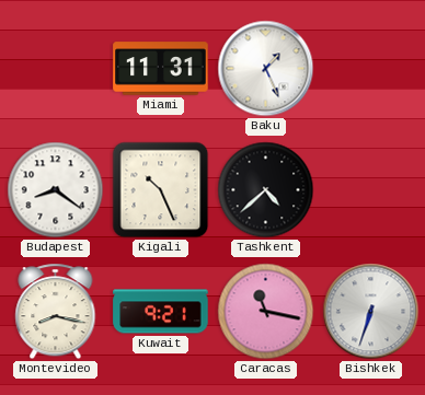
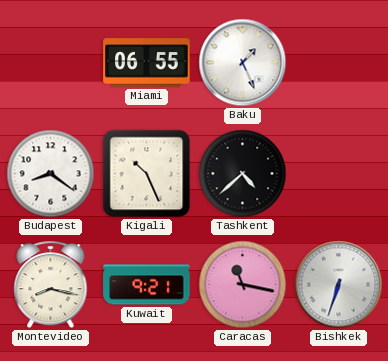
Miami: 11:31 -> 06:55 (147, 63)
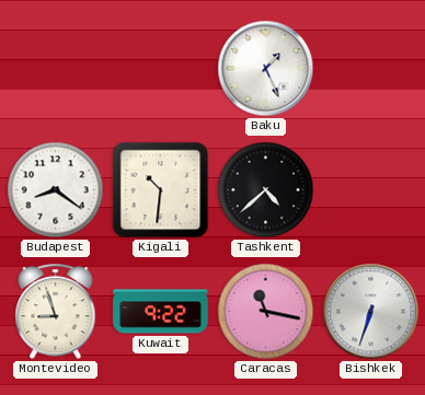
Miami: 06:55 -> none (147, 63)
Kigali: 10:26 -> 10:31 (161, 190)
Montevideo: 8:17 -> 8:57 (56, 312)
Kuwait: 9:21 -> 9:22 (161, 312)
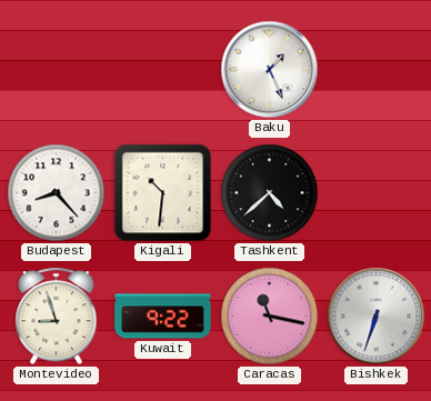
Budapest: 8:21 -> 8:23 (57, 193)
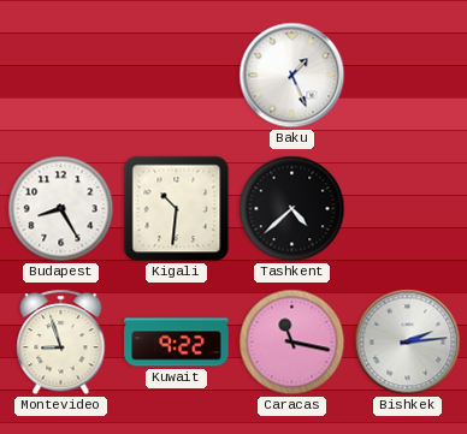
Budapest: 8:23 -> 8:25 (61, 209)
Bishkek: 6:33 -> 2:14 (408, 343)
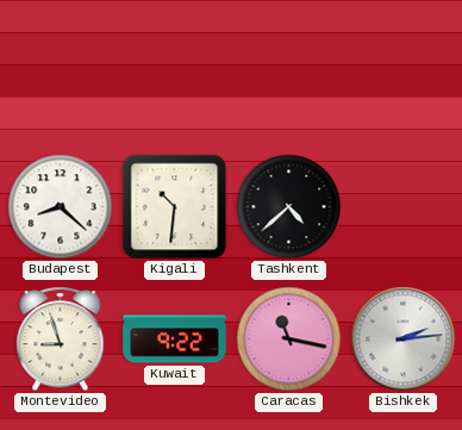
Baku: 1:26 -> none (292, 76)
Budapest: 8:25 -> 8:22 (61, 207)
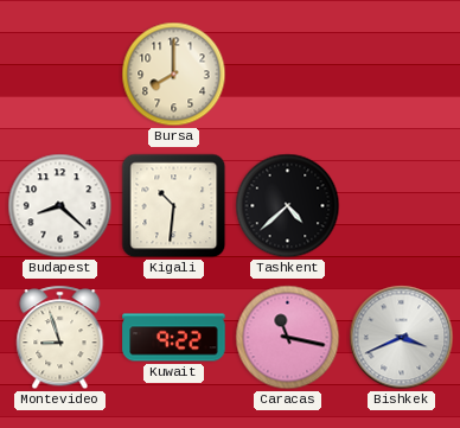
Bursa: none -> 8:00 (174, 75)
Bishkek: 2:14 -> 3:41 (402, 338)
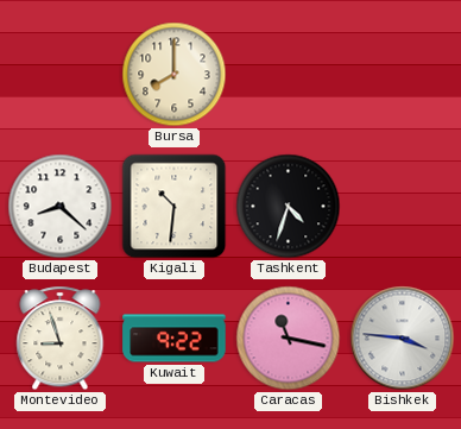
Tashkent: 4:38 -> 4:33 (289, 207)
Bishkek: 3:41 -> 3:46 (403, 339)
